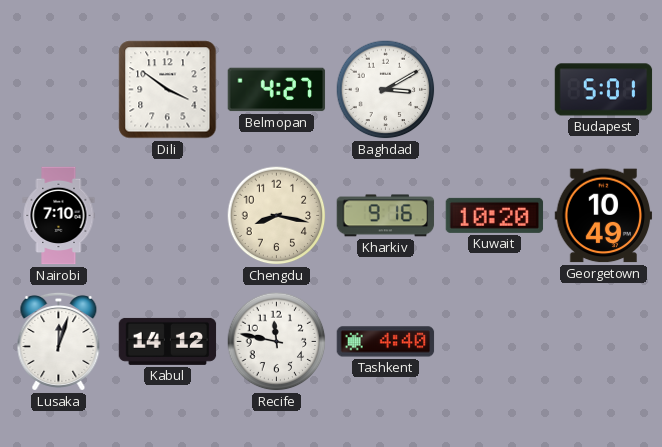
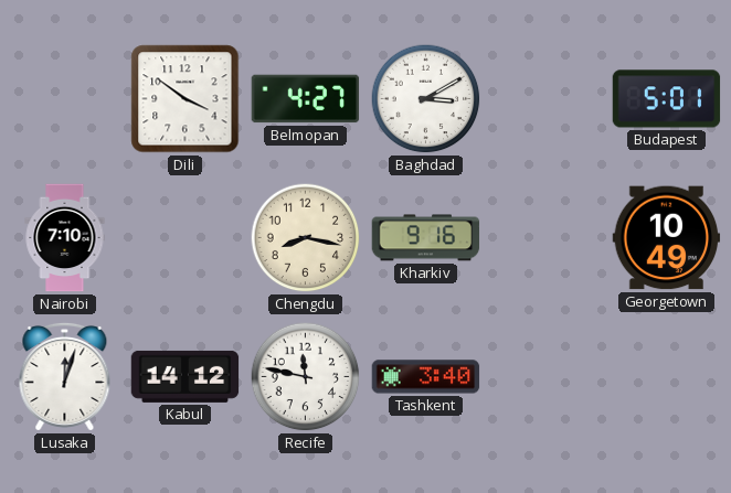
Kuwait: 10:20 -> none (495, 215)
Tashkent: 4:40 -> 3:40 (426, 377)
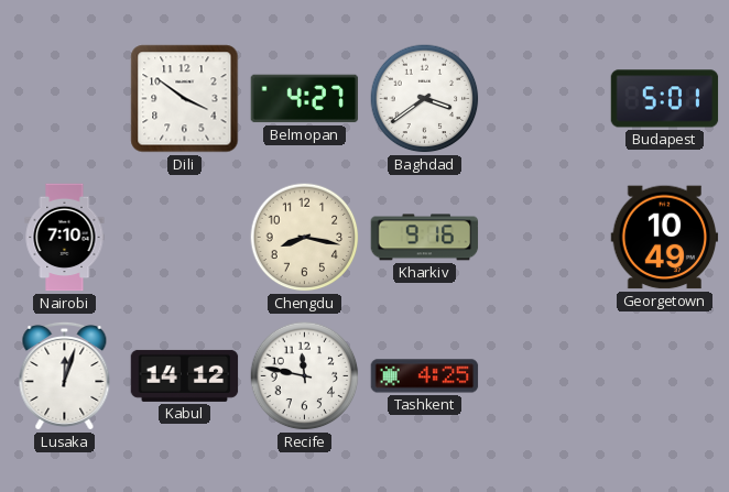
Baghdad: 3:10 -> 3:39 (425, 99)
Tashkent: 3:40 -> 4:25 (425, 376)
